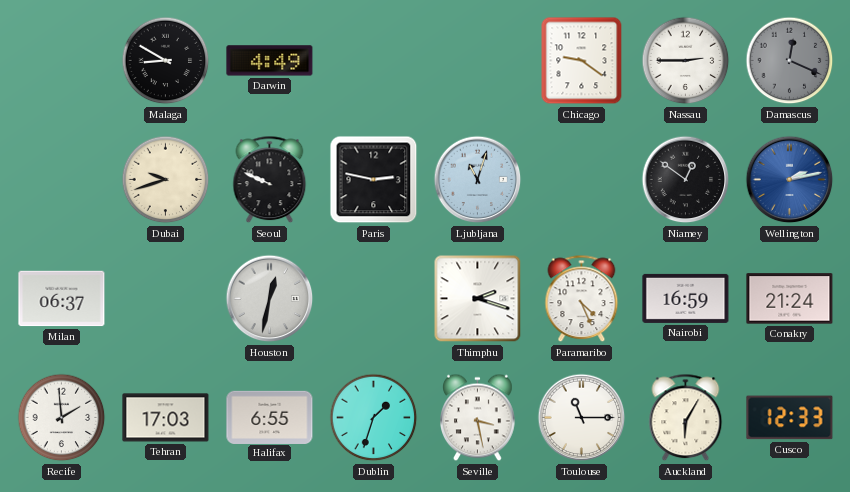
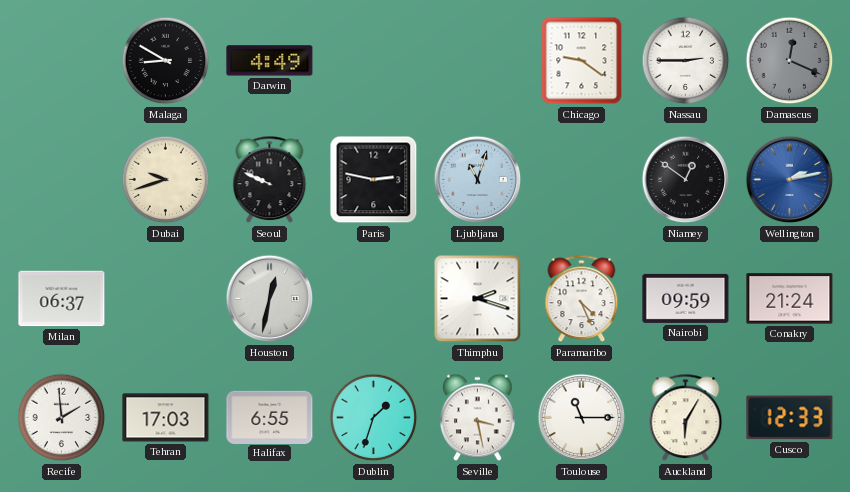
Nairobi: 16:59 -> 09:59 (686, 298)
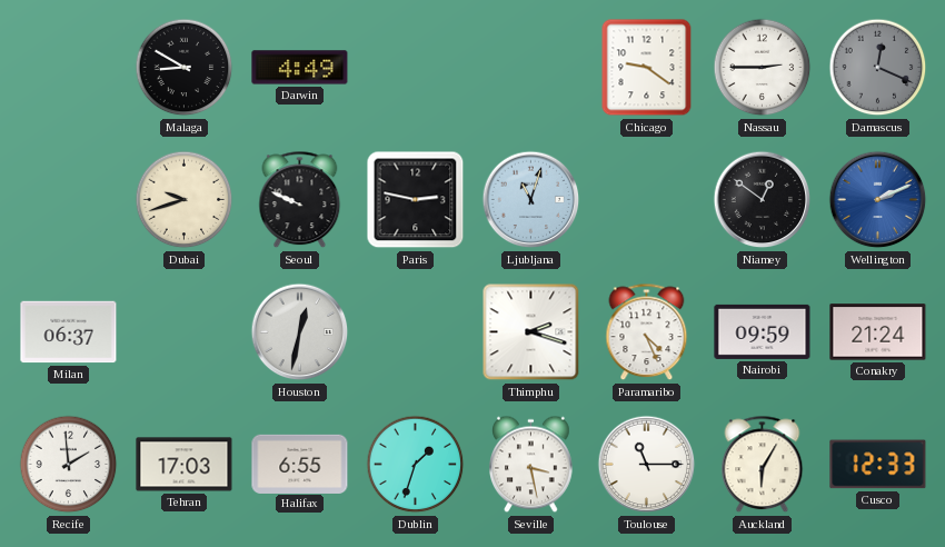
Wellington: 2:13 -> 2:11 (878, 200)
